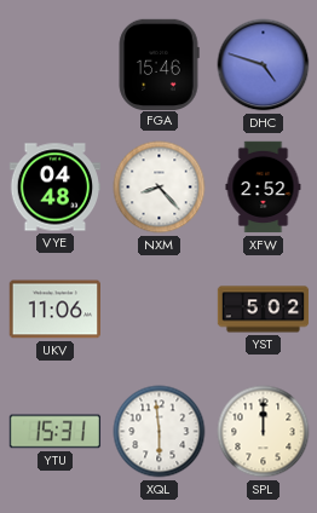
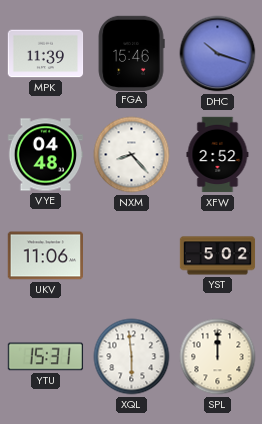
MPK: none -> 11:39 (46, 54)
DHC: 4:48 -> 10:18 (218, 54)
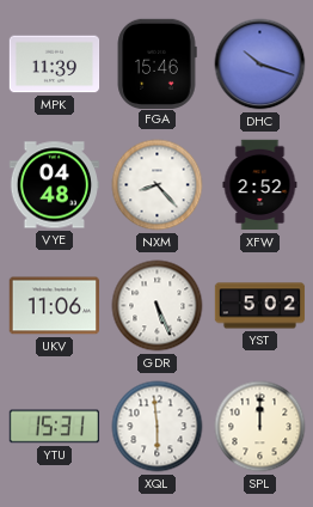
GDR: none -> 5:26 (158, 306)
